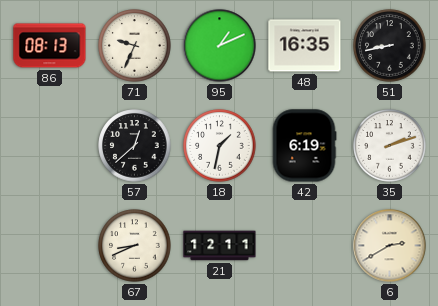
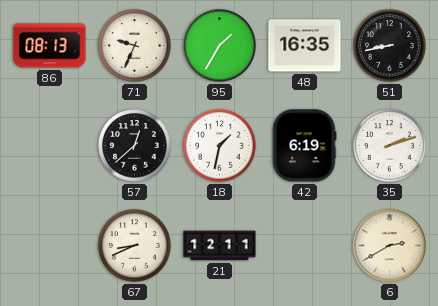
95: 1:11 -> 1:35 (220, 46)
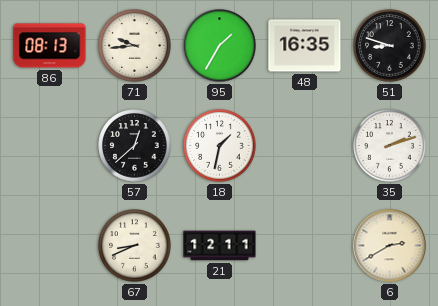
71: 9:34 -> 9:44 (135, 46)
51: 8:43 -> 8:48 (390, 46)
42: 6:19 -> none (304, 146)
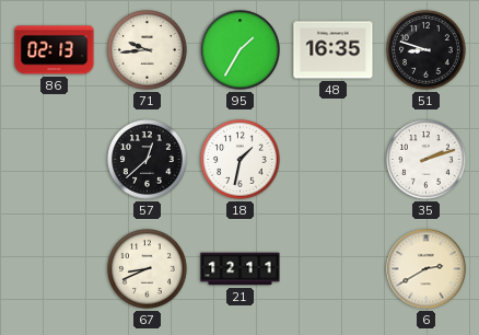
86: 08:13 -> 02:13 (55, 50)
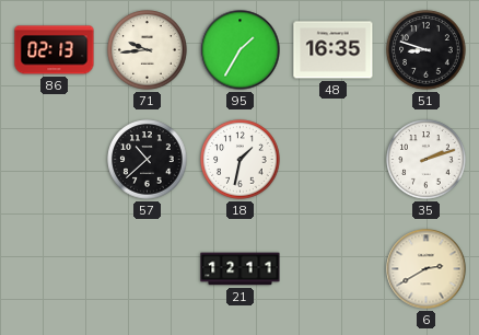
57: 12:38 -> 10:38 (148, 160)
67: 8:41 -> none (148, 269)
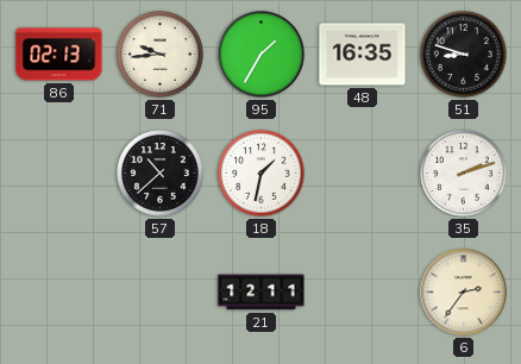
6: 2:40 -> 2:36 (464, 293)
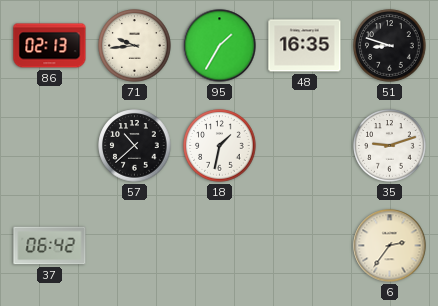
35: 2:12 -> 9:12 (390, 146)
37: none -> 06:42 (50, 246)
21: 12:11 -> none (262, 293)
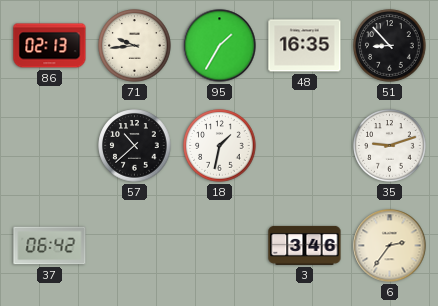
51: 8:48 -> 8:53 (390, 46)
3: none -> 3:46 (305, 245)
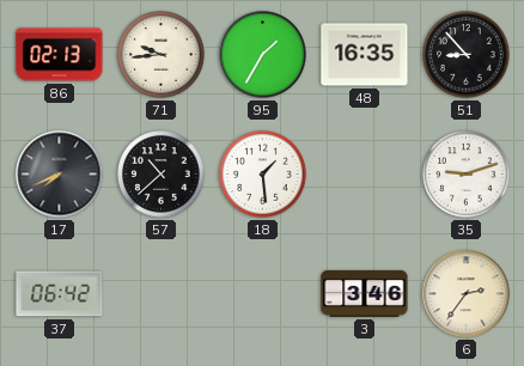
17: none -> 7:41 (60, 175)
18: 1:32 -> 1:29 (263, 175)
